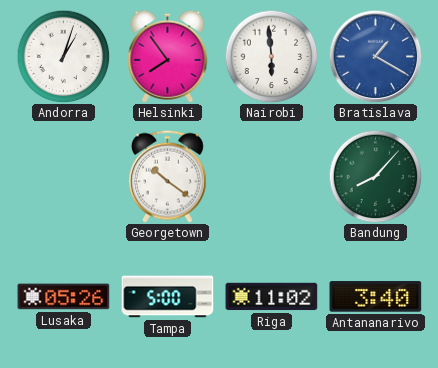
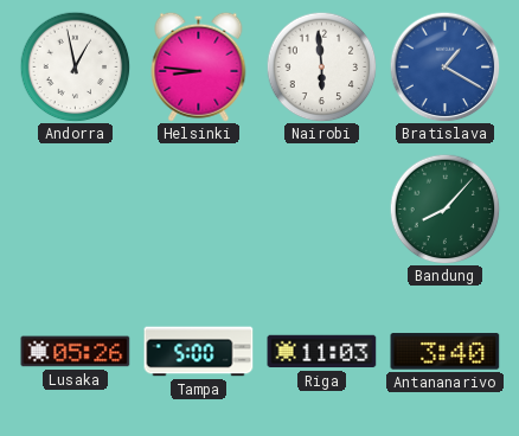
Andorra: 1:03 -> 12:58 (75, 66)
Helsinki: 7:54 -> 8:46 (199, 66)
Georgetown: 10:21 -> none (167, 176)
Riga: 11:02 -> 11:03 (322, 352)
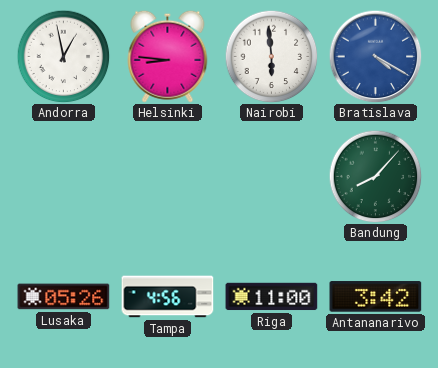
Bratislava: 1:20 -> 4:20 (375, 56)
Tampa: 5:00 -> 4:56 (168, 297)
Riga: 11:03 -> 11:00 (272, 297)
Antananarivo: 3:40 -> 3:42 (376, 297)
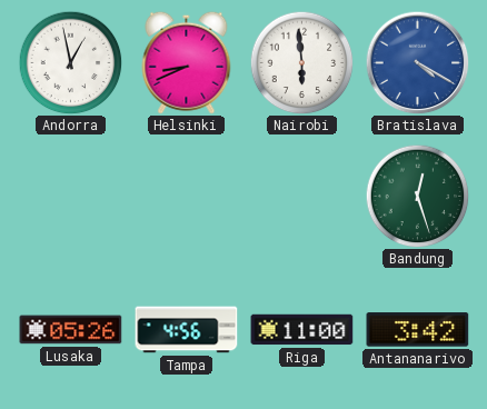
Helsinki: 8:46 -> 8:41 (187, 62)
Bandung: 8:07 -> 12:27 (417, 196)
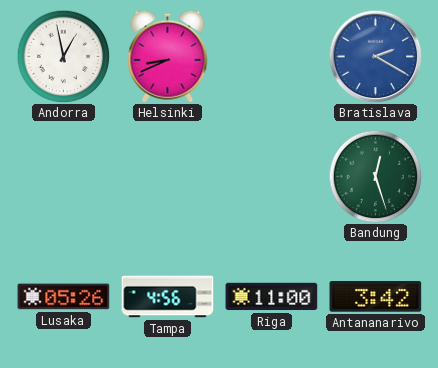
Nairobi: 5:59 -> none (301, 62)
Bratislava: 4:20 -> 2:20 (375, 56)
